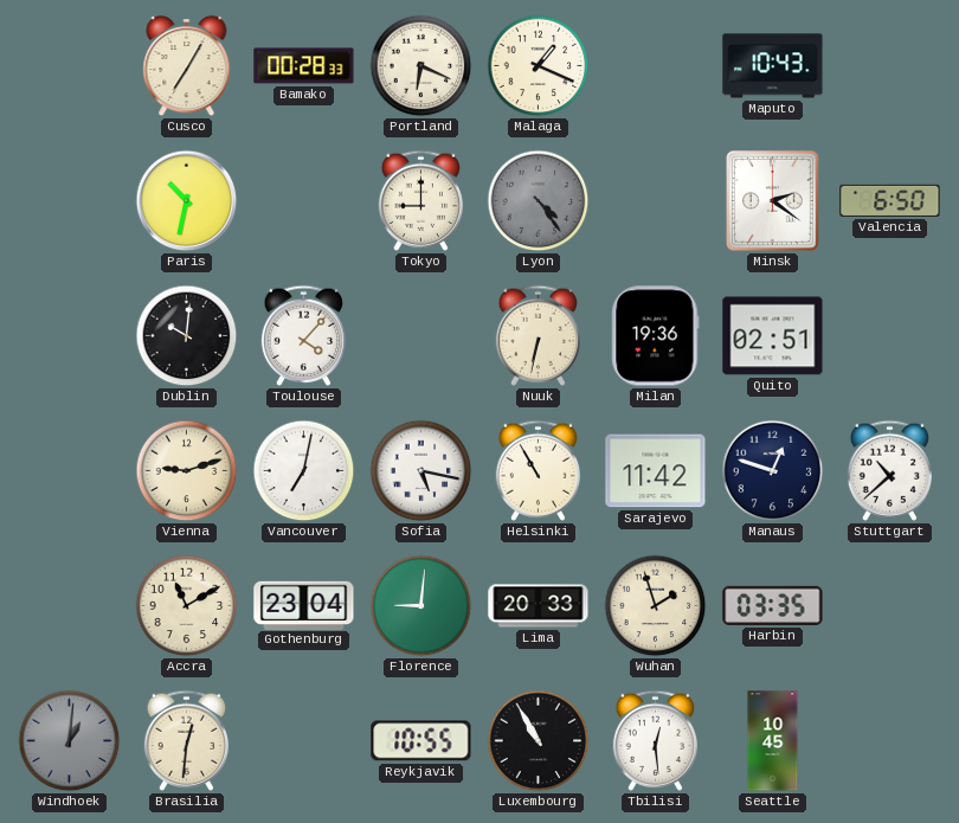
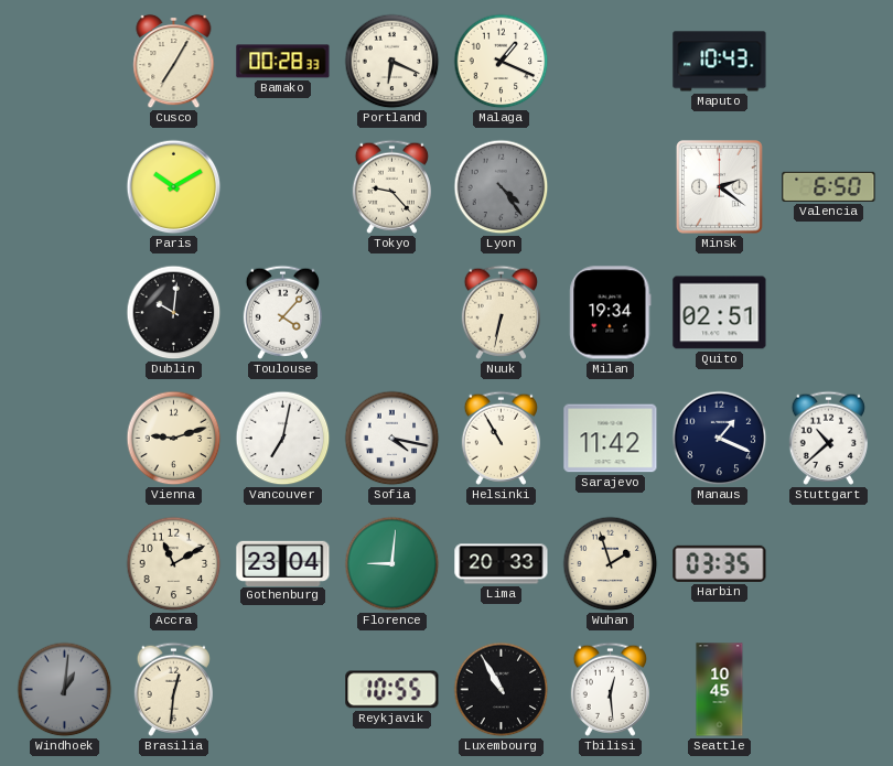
Paris: 10:32 -> 10:10 (174, 187)
Tokyo: 9:00 -> 9:23 (391, 186)
Milan: 19:36 -> 19:34 (611, 313)
Sofia: 5:17 -> 4:17 (392, 439)
Manaus: 12:48 -> 1:19 (720, 439)
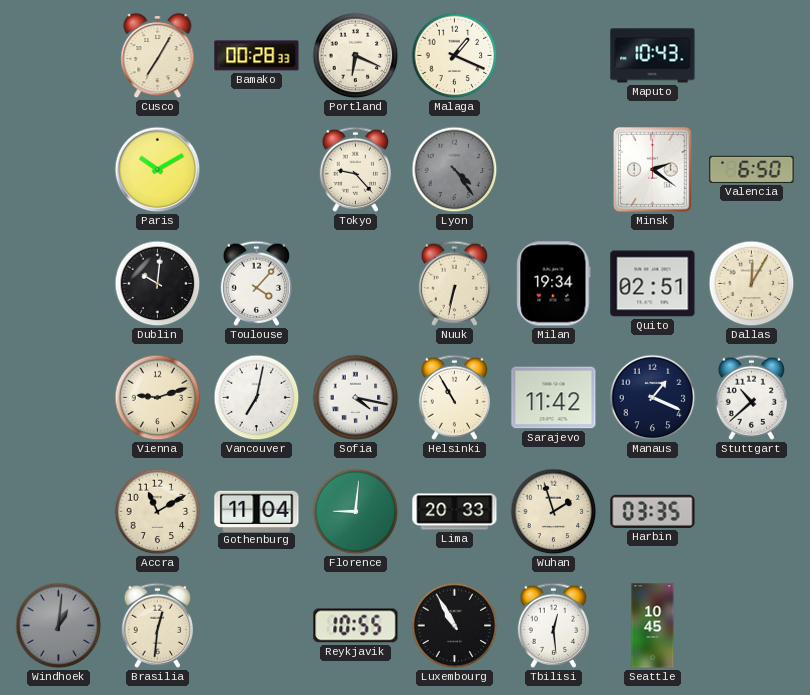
Dallas: none -> 12:05 (752, 284)
Gothenburg: 23:04 -> 11:04 (257, 511)
